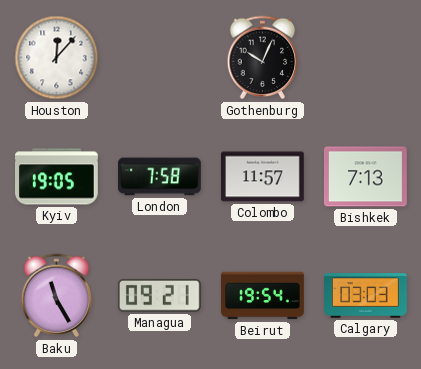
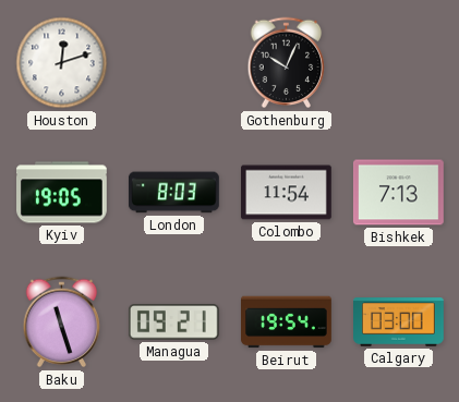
Houston: 12:07 -> 12:12 (62, 63)
London: 7:58 -> 8:03 (173, 193)
Colombo: 11:57 -> 11:54 (287, 193)
Baku: 11:25 -> 11:27 (62, 322)
Calgary: 03:03 -> 03:00 (399, 322)
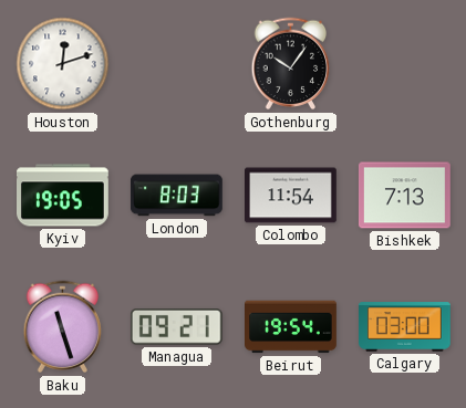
Gothenburg: 10:04 -> 10:06 (291, 64)
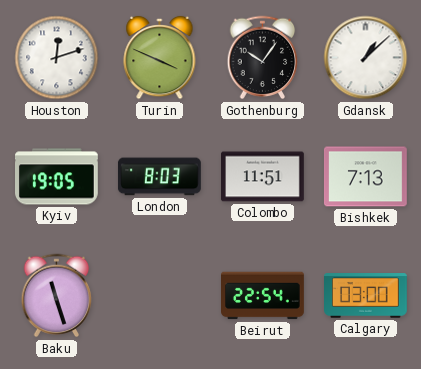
Turin: none -> 3:49 (160, 58)
Gdansk: none -> 1:08 (366, 58)
Colombo: 11:54 -> 11:51 (263, 177)
Managua: 09:21 -> none (176, 327)
Beirut: 19:54 -> 22:54 (263, 296)
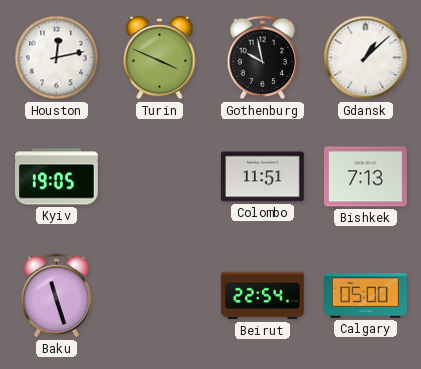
Houston: 12:12 -> 12:13 (57, 58)
Gothenburg: 10:06 -> 9:58 (263, 58)
London: 8:03 -> none (159, 177)
Calgary: 03:00 -> 05:00 (366, 296)
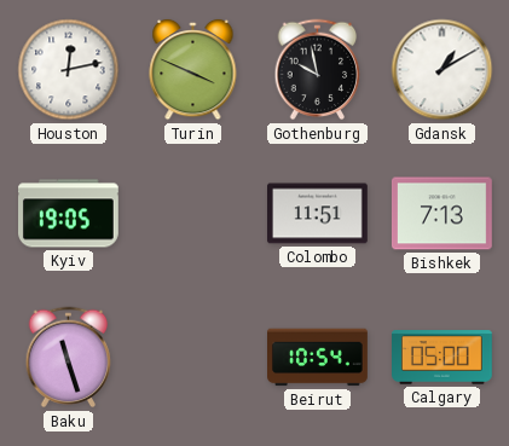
Gdansk: 1:08 -> 1:10 (443, 70)
Beirut: 22:54 -> 10:54 (318, 358)
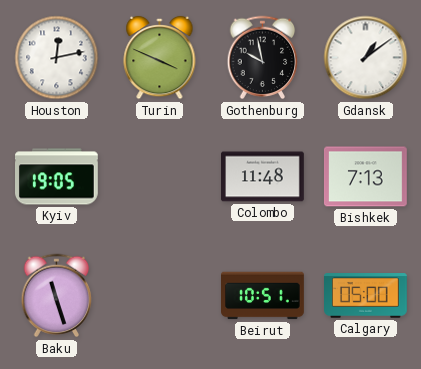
Gdansk: 1:10 -> 1:09 (366, 58)
Colombo: 11:51 -> 11:48 (263, 177)
Beirut: 10:54 -> 10:51 (263, 296)
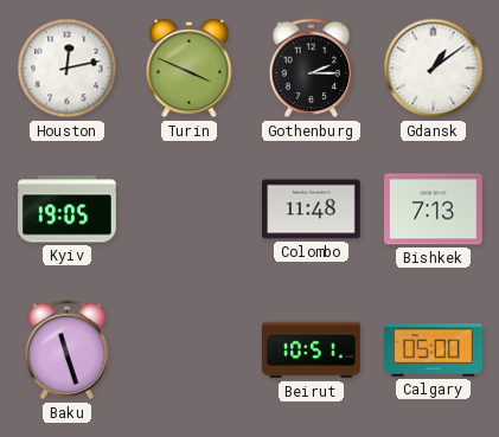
Gothenburg: 9:58 -> 2:15 (312, 69)
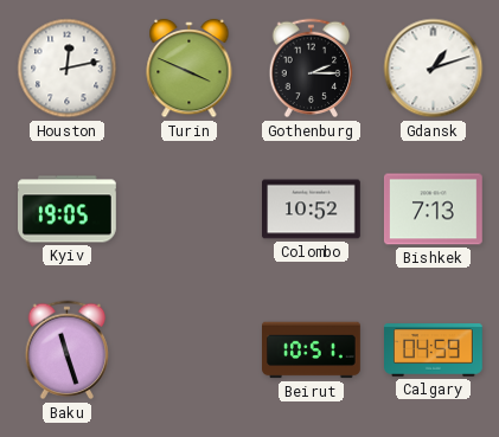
Gdansk: 1:09 -> 1:12 (434, 69)
Colombo: 11:48 -> 10:52 (312, 210)
Calgary: 05:00 -> 04:59 (434, 351)
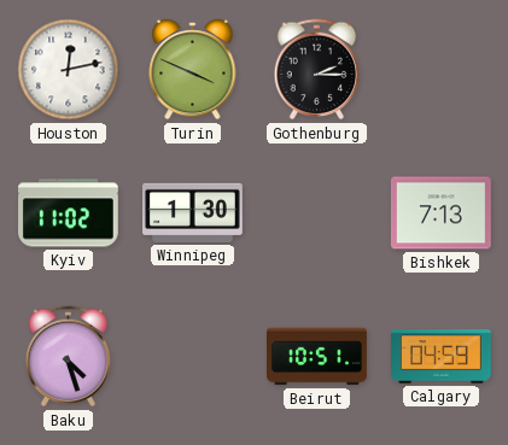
Gdansk: 1:12 -> none (434, 69)
Kyiv: 19:05 -> 11:02 (69, 213)
Winnipeg: none -> 1:30 (193, 212)
Colombo: 10:52 -> none (312, 210)
Baku: 11:27 -> 4:27 (69, 357)
